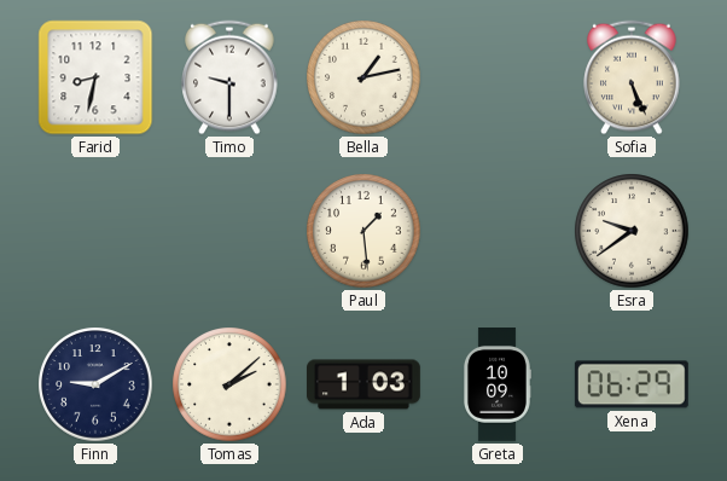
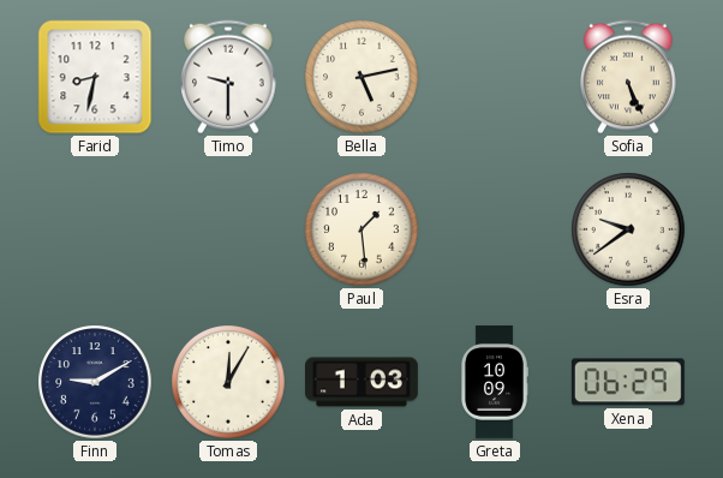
Bella: 1:13 -> 5:13 (361, 77)
Tomas: 2:08 -> 12:05 (228, 382)
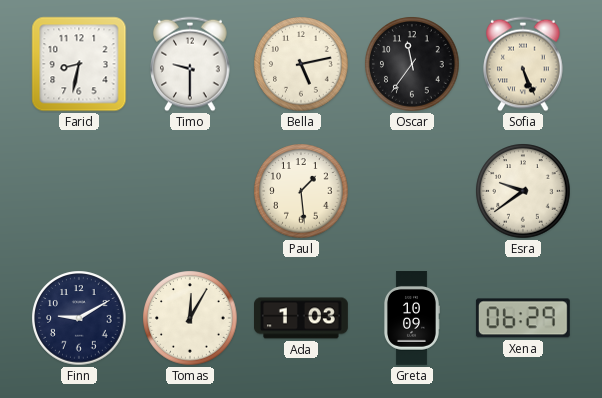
Oscar: none -> 11:36 (412, 64)
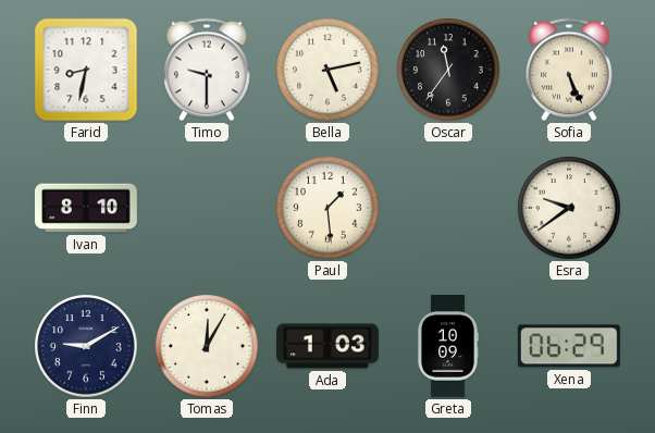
Ivan: none -> 8:10 (86, 208)
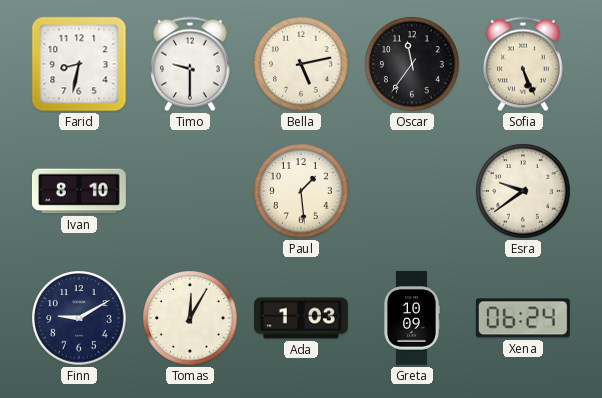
Xena: 06:29 -> 06:24 (523, 318)
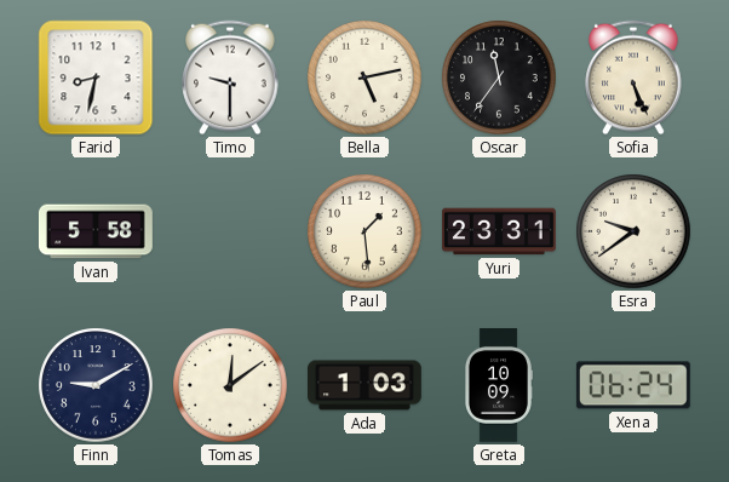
Ivan: 8:10 -> 5:58 (96, 231)
Yuri: none -> 23:31 (500, 231)
Tomas: 12:05 -> 12:09 (230, 385)
